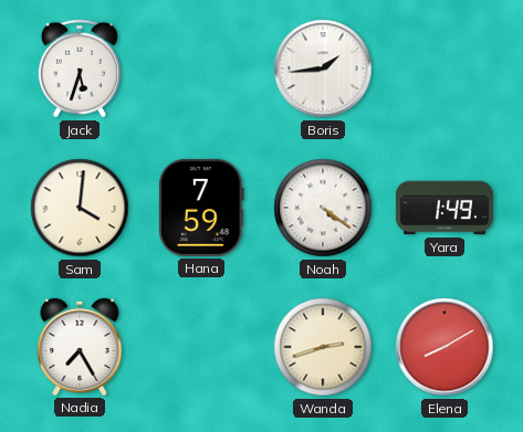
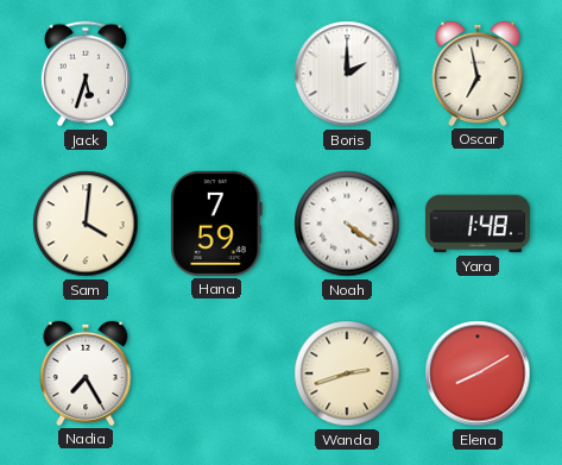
Boris: 1:44 -> 2:00 (347, 74)
Oscar: none -> 6:58 (478, 74)
Yara: 1:49 -> 1:48 (478, 224)
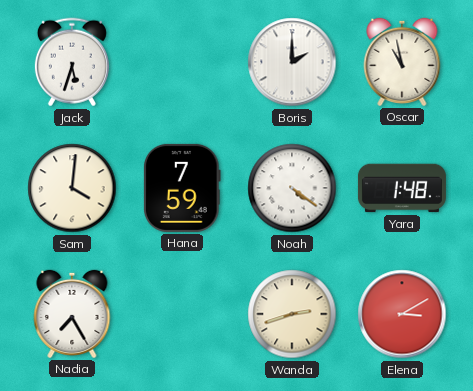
Oscar: 6:58 -> 10:58 (402, 62)
Elena: 8:10 -> 3:10 (402, 314)
